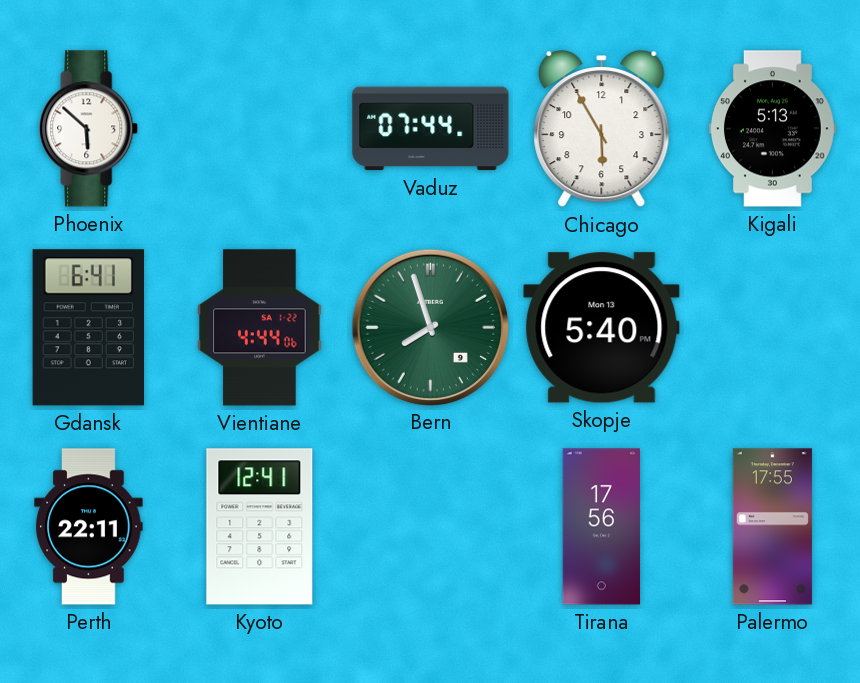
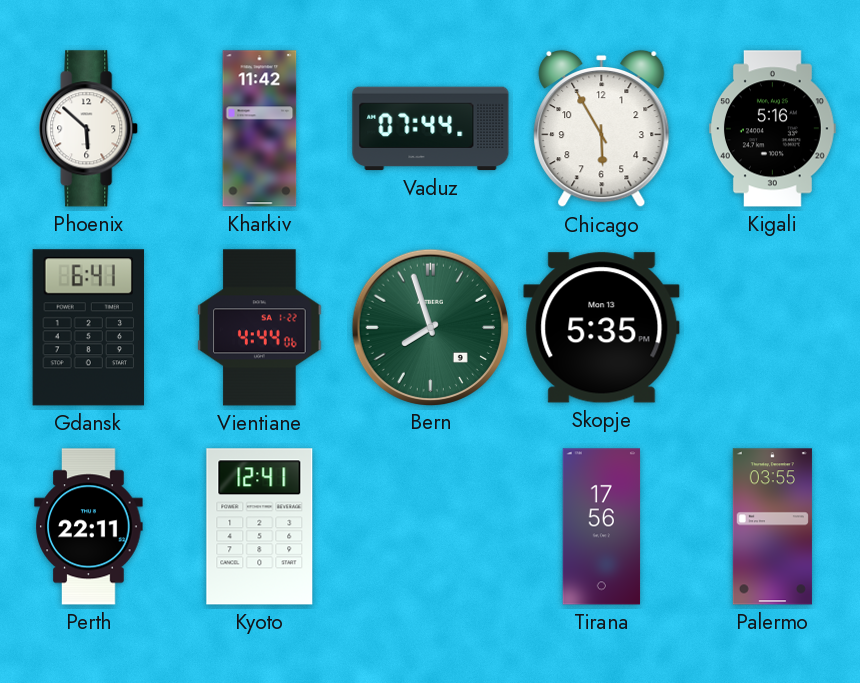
Kharkiv: none -> 11:42 (260, 129)
Kigali: 5:13 -> 5:16 (773, 129)
Skopje: 5:40 -> 5:35 (602, 328)
Palermo: 17:55 -> 03:55 (772, 527)
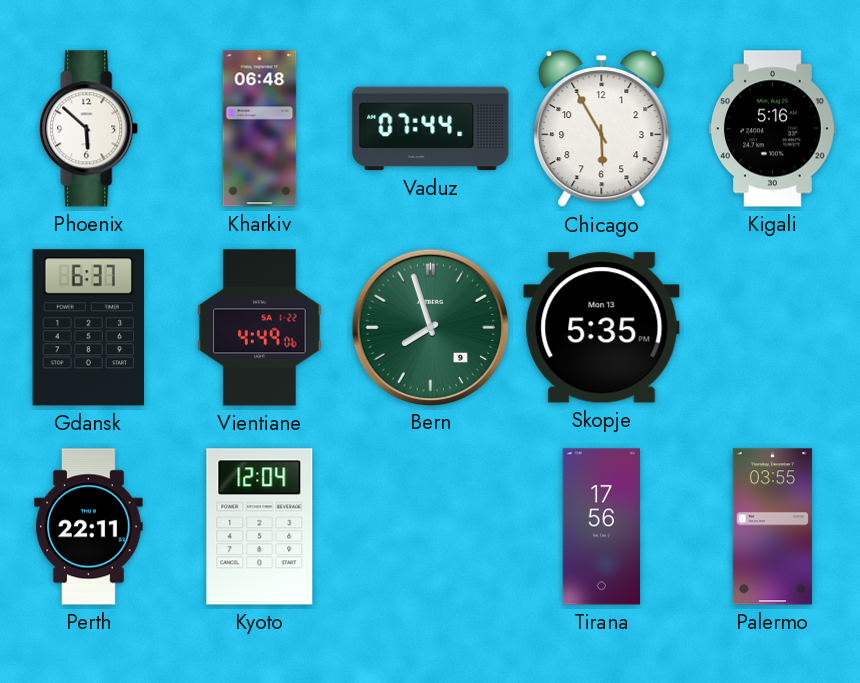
Kharkiv: 11:42 -> 06:48 (260, 129)
Gdansk: 6:41 -> 6:37 (88, 328)
Vientiane: 4:44 -> 4:49 (260, 328)
Kyoto: 12:41 -> 12:04 (260, 527)
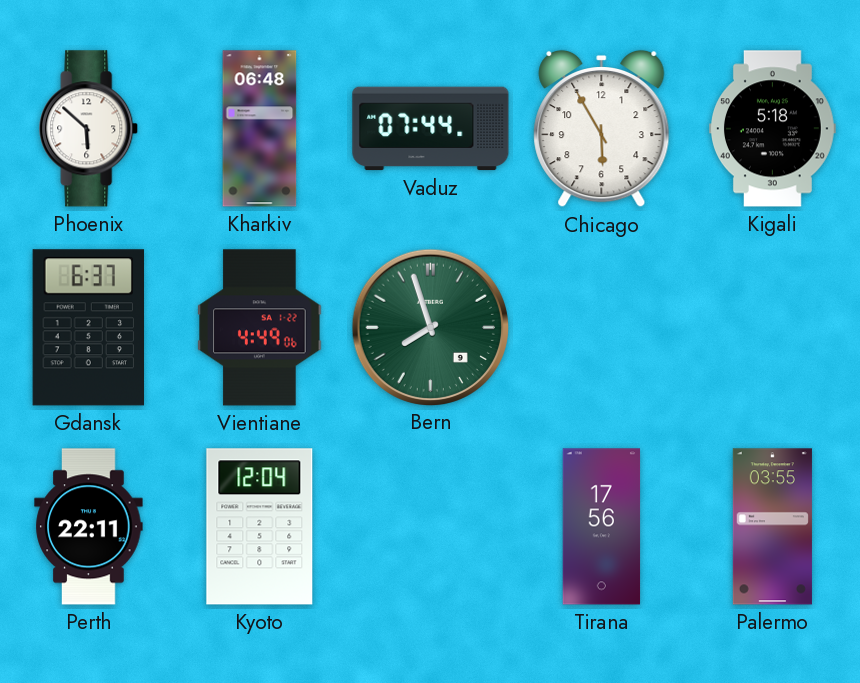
Kigali: 5:16 -> 5:18 (773, 129)
Skopje: 5:35 -> none (602, 328)
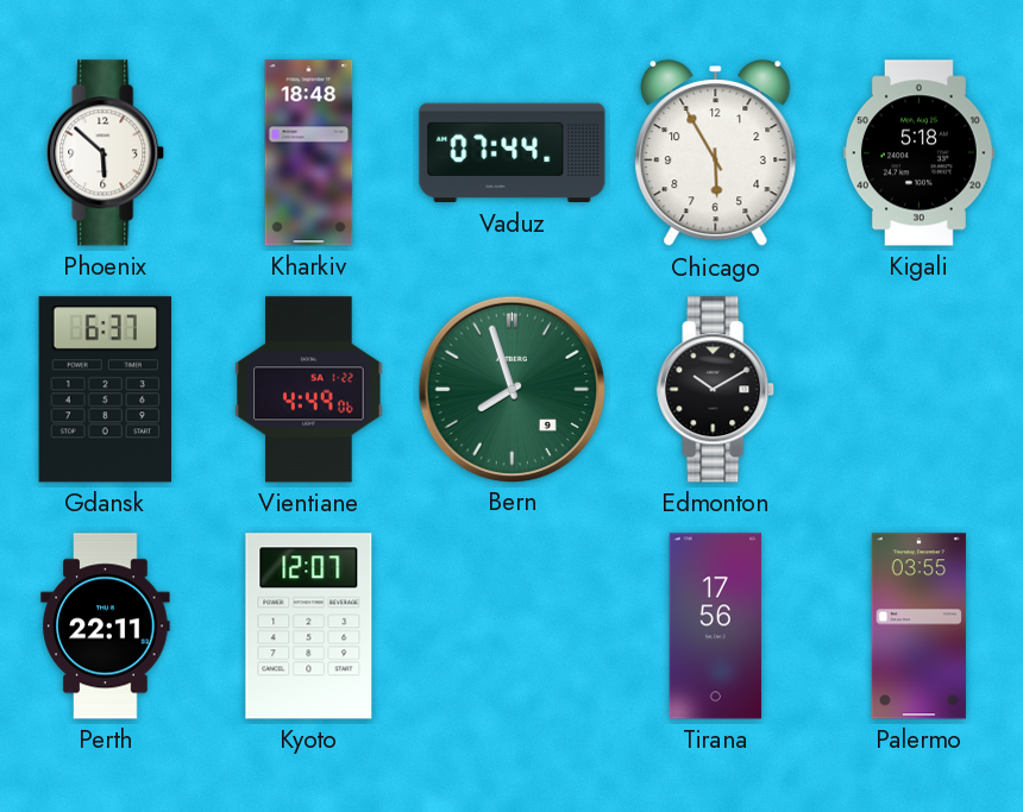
Kharkiv: 06:48 -> 18:48 (309, 153)
Edmonton: none -> 10:10 (716, 390)
Kyoto: 12:04 -> 12:07 (309, 627)
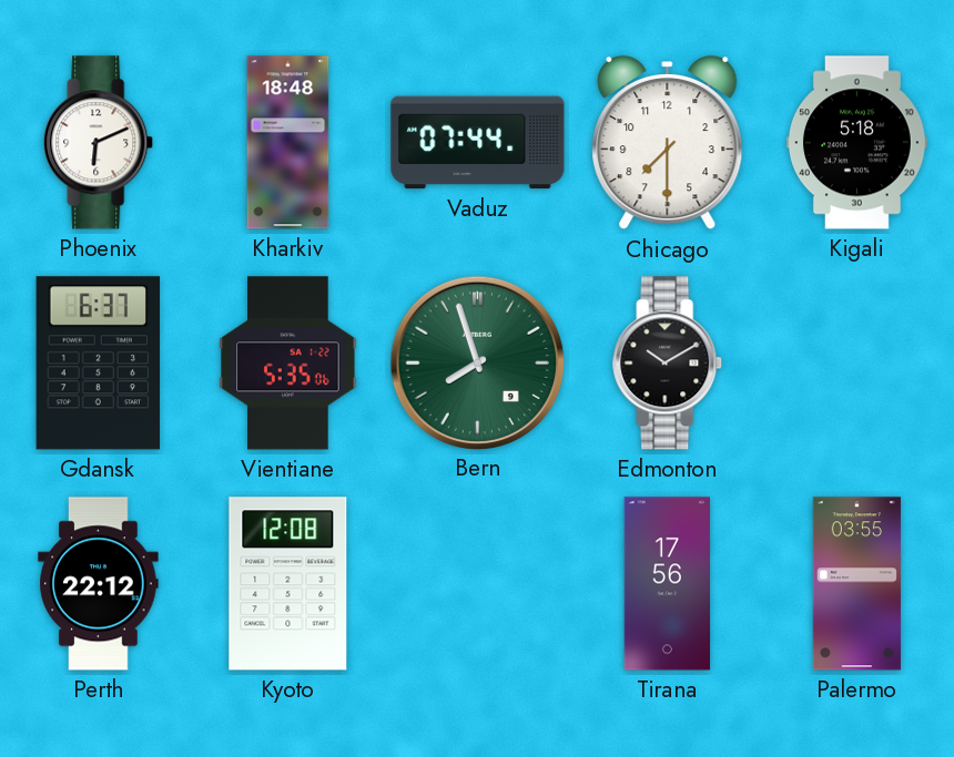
Phoenix: 5:52 -> 6:11 (99, 143)
Chicago: 5:55 -> 7:30 (668, 143)
Vientiane: 4:49 -> 5:35 (288, 364)
Perth: 22:11 -> 22:12 (99, 584)
Kyoto: 12:07 -> 12:08 (288, 584)
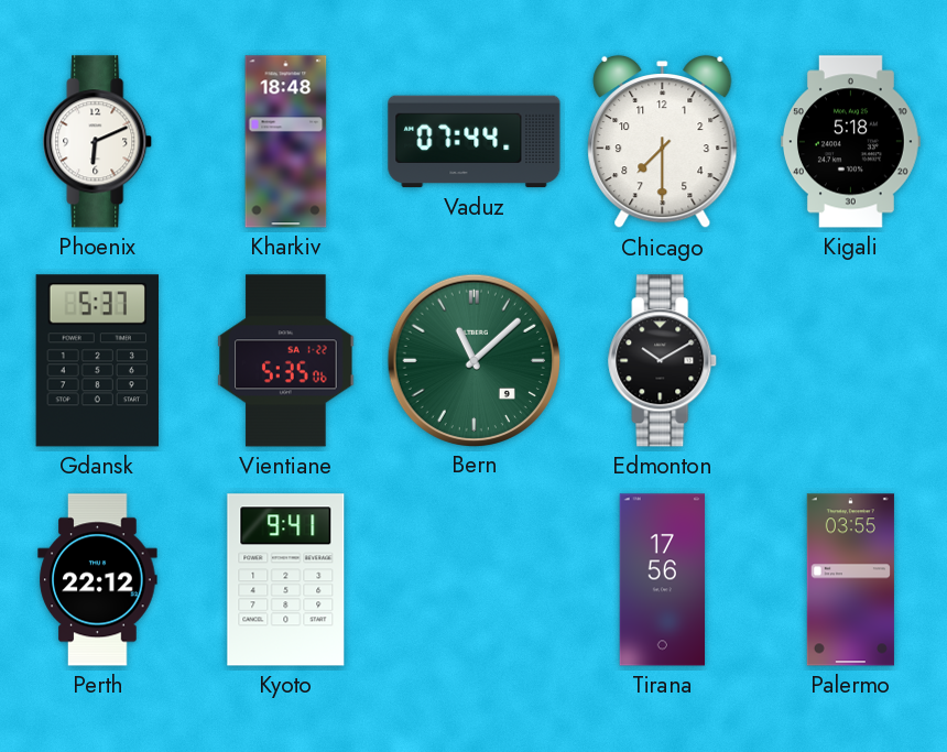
Gdansk: 6:37 -> 5:37 (97, 361)
Bern: 7:57 -> 11:08 (473, 360)
Kyoto: 12:08 -> 9:41 (286, 580)
